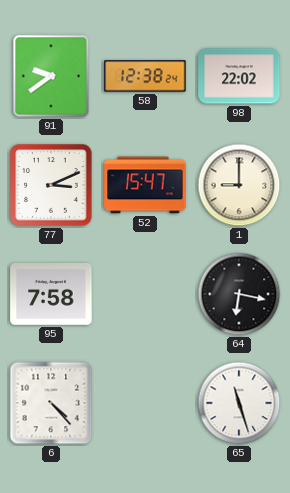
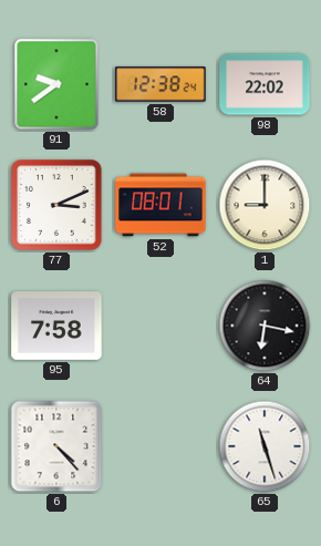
52: 15:47 -> 08:01 (161, 205)
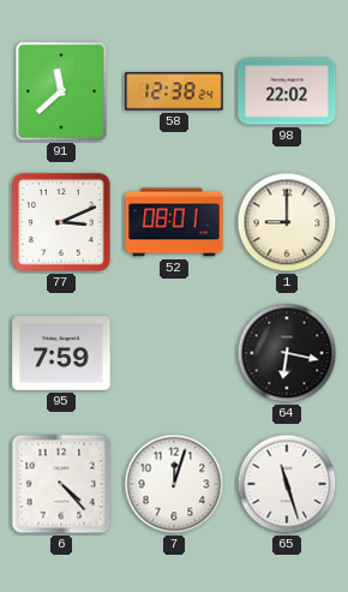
91: 9:39 -> 11:38 (61, 91)
95: 7:58 -> 7:59 (61, 354)
7: none -> 12:03 (174, 484)
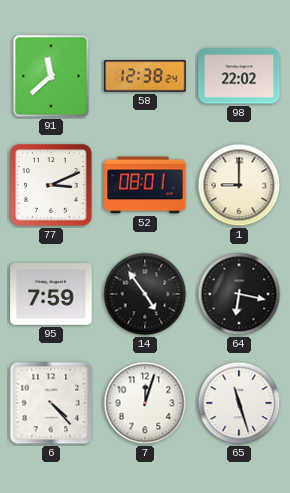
14: none -> 4:54 (145, 294)
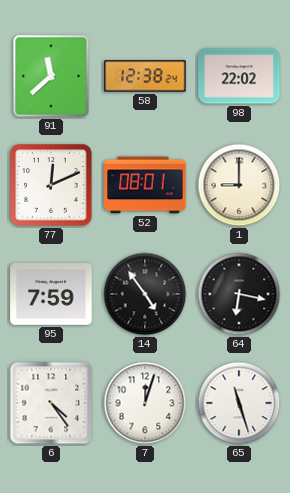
77: 3:11 -> 12:11 (51, 185)
6: 4:23 -> 4:24 (51, 403)
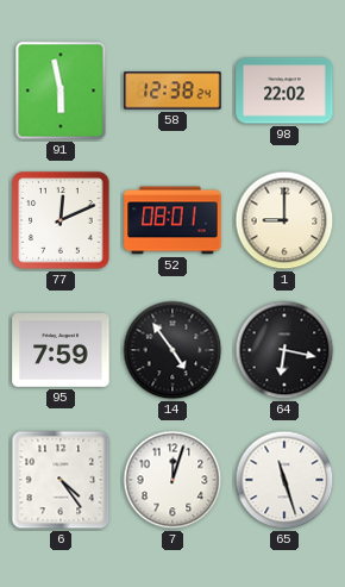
91: 11:38 -> 5:58 (61, 90)
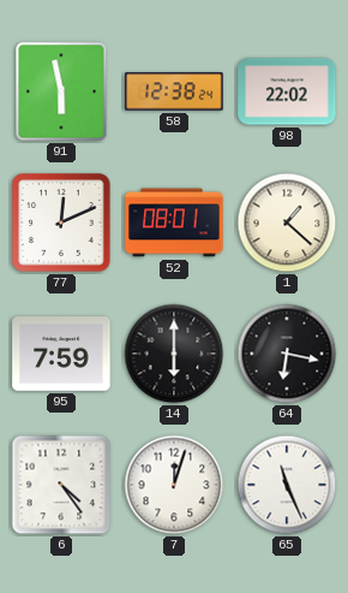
1: 9:00 -> 1:22 (287, 223)
14: 4:54 -> 6:00 (174, 354)
65: 11:27 -> 11:26 (287, 485)
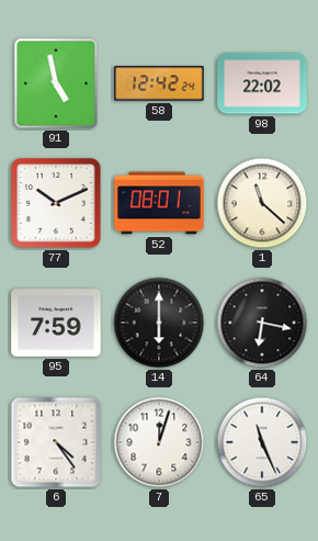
91: 5:58 -> 4:58 (56, 83)
58: 12:38 -> 12:42 (159, 83)
77: 12:11 -> 10:11 (56, 203)
1: 1:22 -> 11:22 (262, 203)
